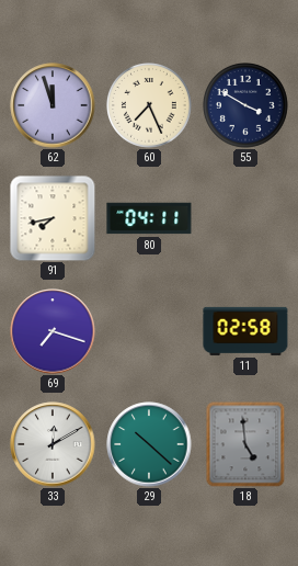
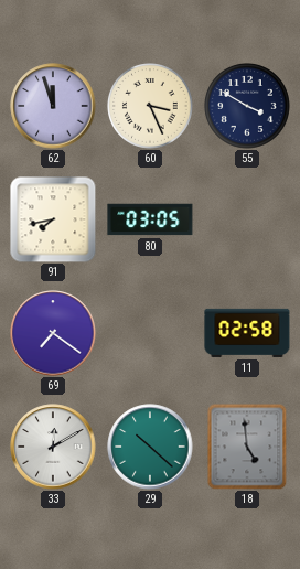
60: 7:26 -> 3:26 (150, 106)
80: 04:11 -> 03:05 (150, 219)
69: 7:18 -> 7:21 (53, 333)
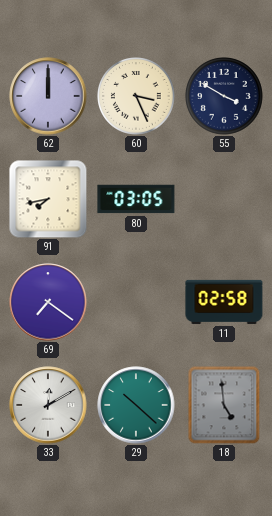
62: 11:57 -> 12:00 (48, 96)
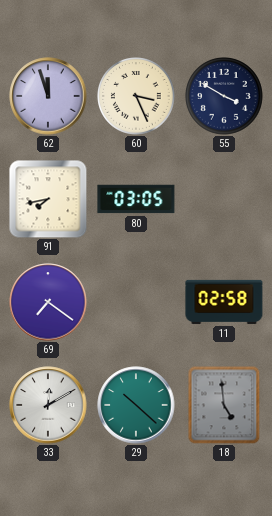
62: 12:00 -> 11:57 (48, 96)
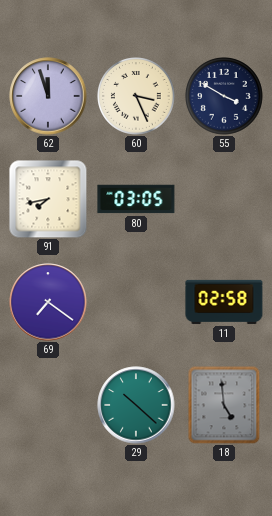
33: 12:10 -> none (48, 405)
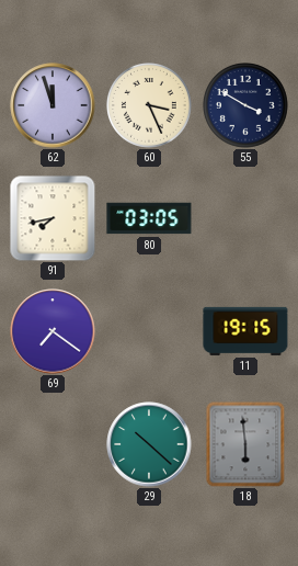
11: 02:58 -> 19:15 (245, 331)
18: 4:59 -> 5:59 (245, 444)
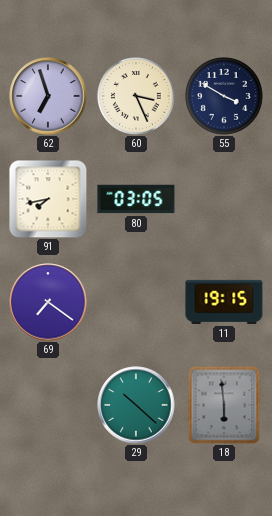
62: 11:57 -> 6:57 (48, 96)
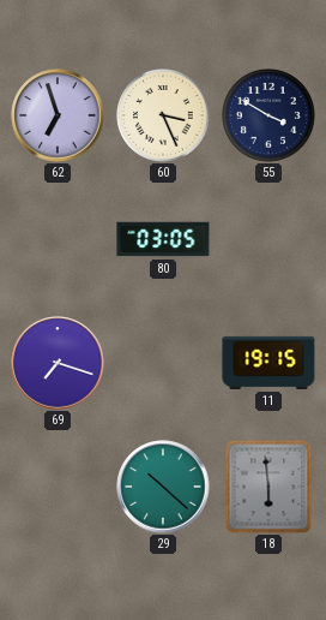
91: 7:43 -> none (48, 199)
69: 7:21 -> 7:18 (58, 363)
